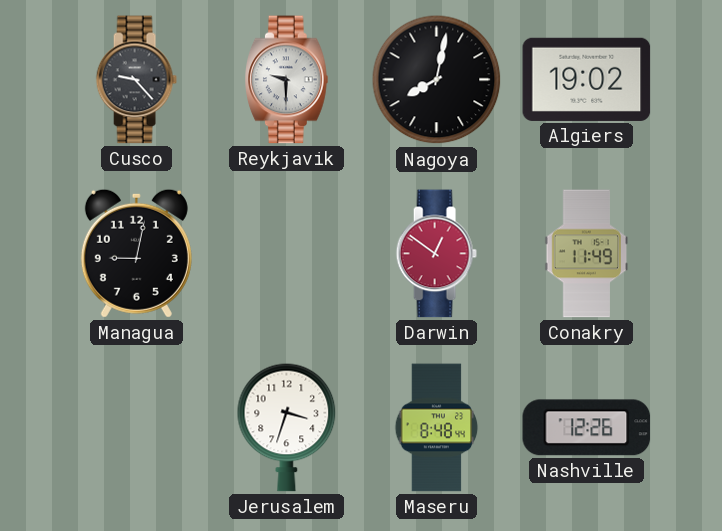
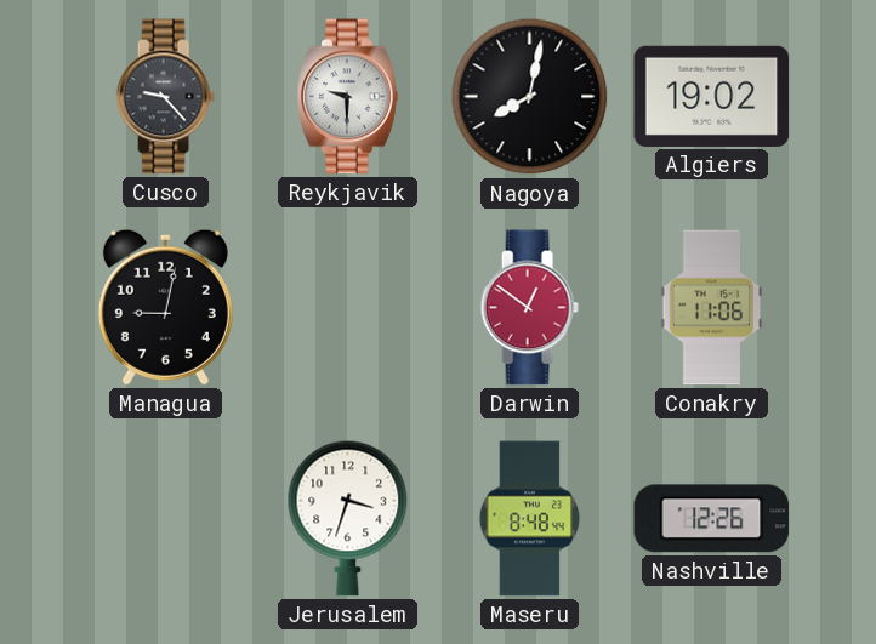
Conakry: 11:49 -> 11:06 (712, 308)
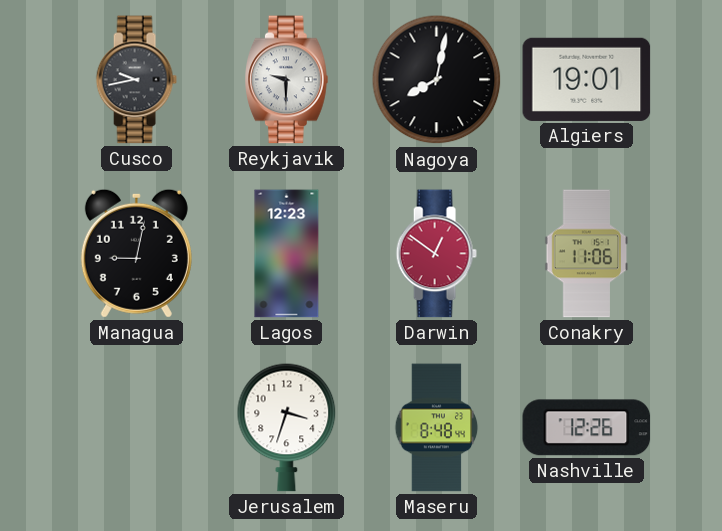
Cusco: 9:23 -> 9:43 (136, 80)
Algiers: 19:02 -> 19:01 (587, 79)
Lagos: none -> 12:23 (287, 254)
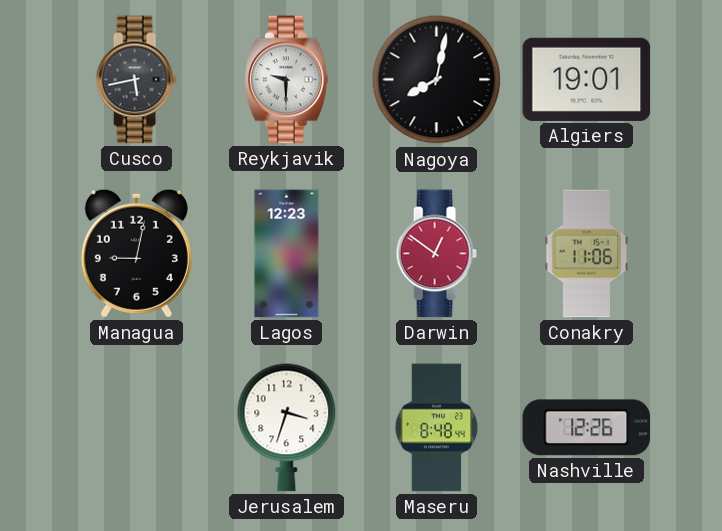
Cusco: 9:43 -> 5:43 (136, 80)
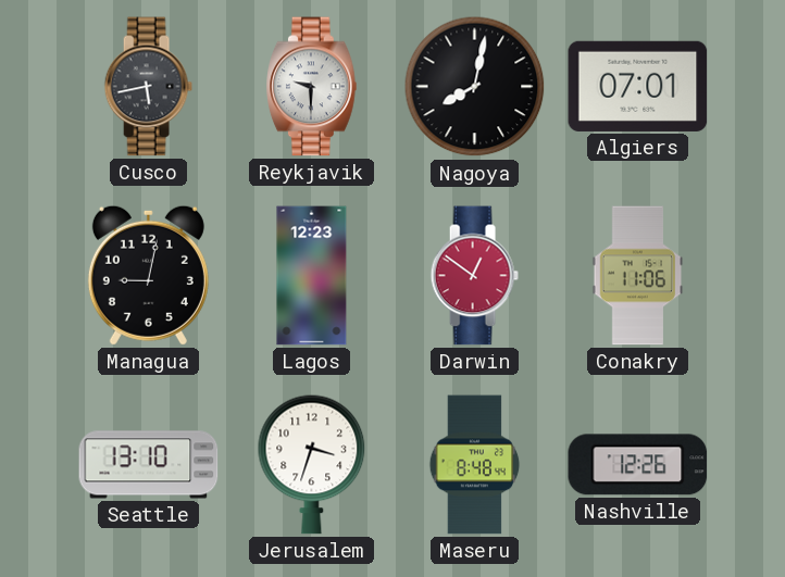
Algiers: 19:01 -> 07:01 (638, 86)
Seattle: none -> 13:10 (149, 465)
